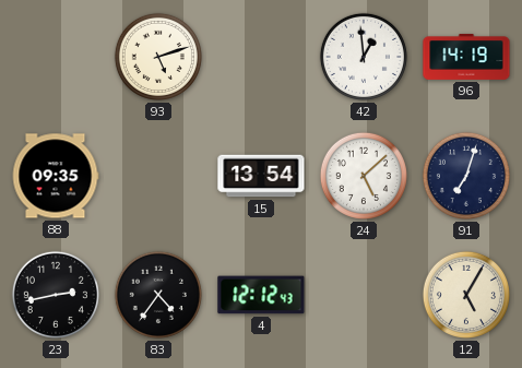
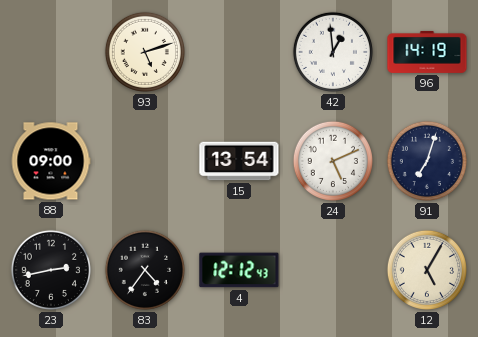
88: 09:35 -> 09:00 (51, 161)
24: 5:08 -> 5:11 (333, 161)
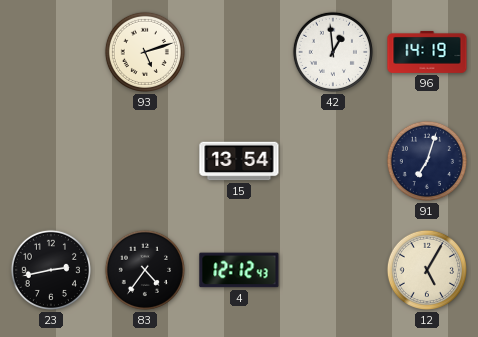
88: 09:00 -> none (51, 161)
24: 5:11 -> none (333, 161)
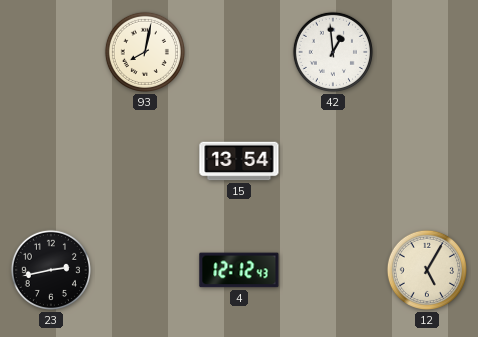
93: 5:12 -> 8:02 (145, 52)
96: 14:19 -> none (427, 52)
91: 7:03 -> none (427, 161)
83: 4:36 -> none (145, 270)
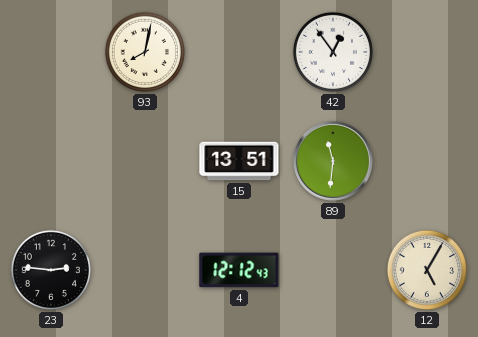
42: 12:59 -> 12:54 (333, 52)
15: 13:54 -> 13:51 (239, 161)
89: none -> 11:31 (333, 161)
23: 2:43 -> 2:46 (51, 270)
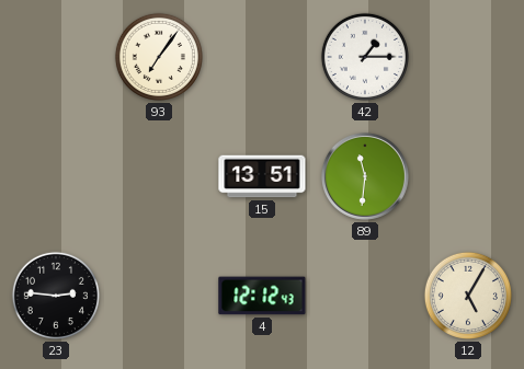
93: 8:02 -> 7:06 (159, 57)
42: 12:54 -> 1:15 (365, 57)
